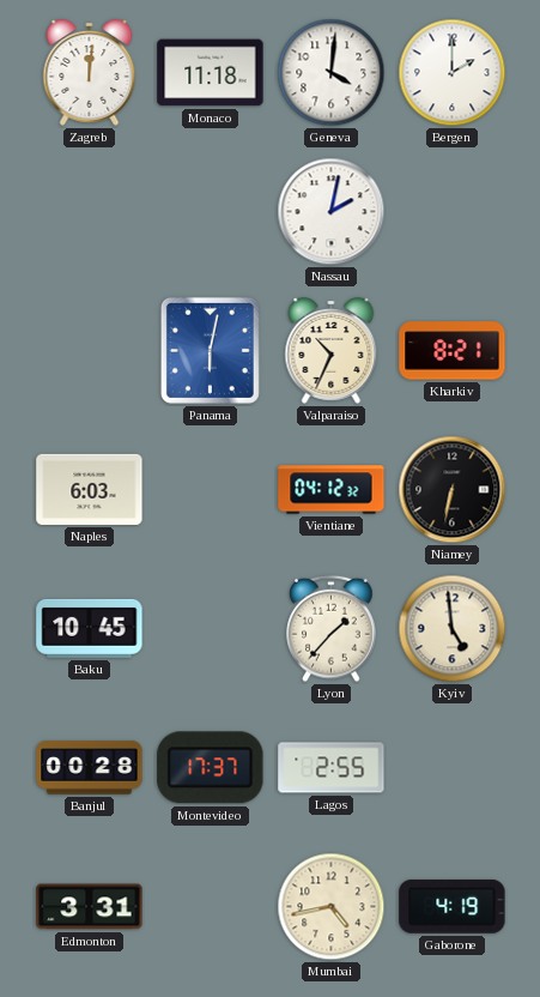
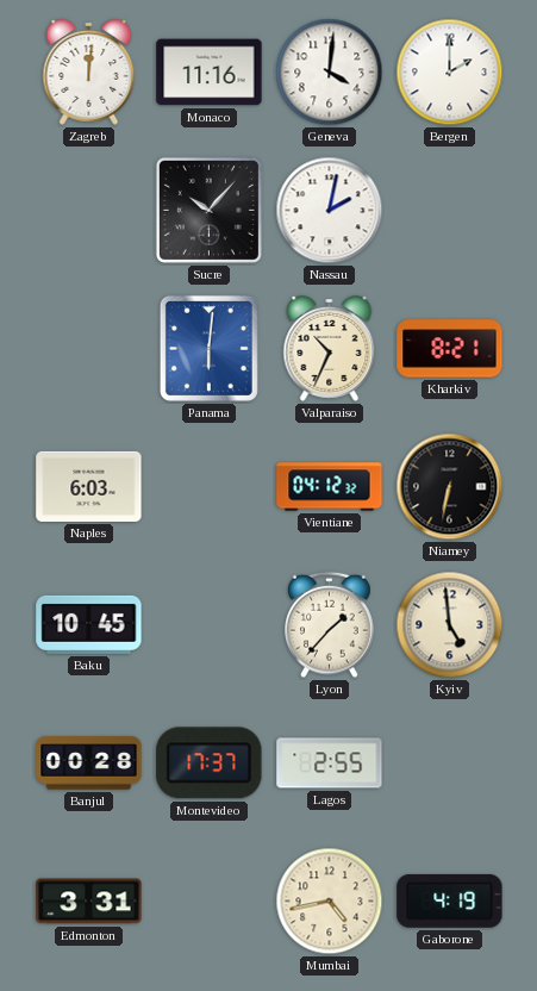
Monaco: 11:18 -> 11:16 (210, 73)
Sucre: none -> 10:07 (208, 210)
Panama: 6:02 -> 6:01 (208, 348)
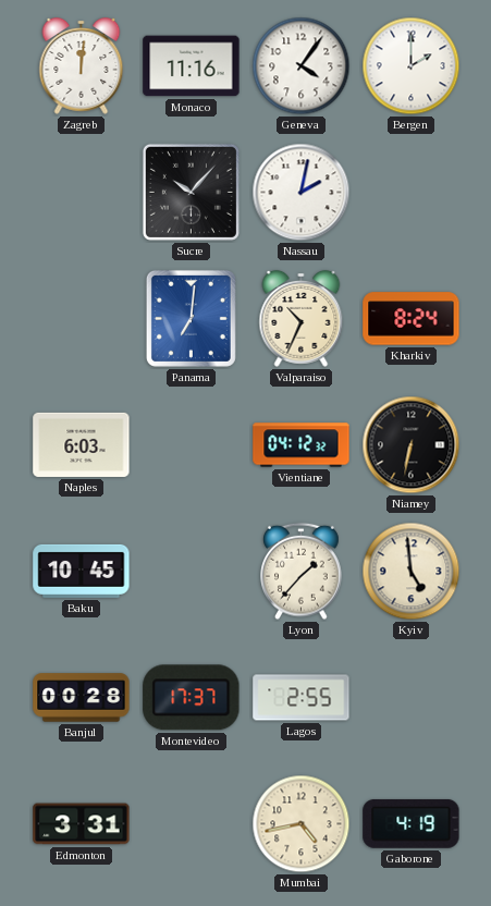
Geneva: 4:01 -> 4:06 (302, 66)
Panama: 6:01 -> 7:01 (191, 318)
Kharkiv: 8:21 -> 8:24 (412, 319)
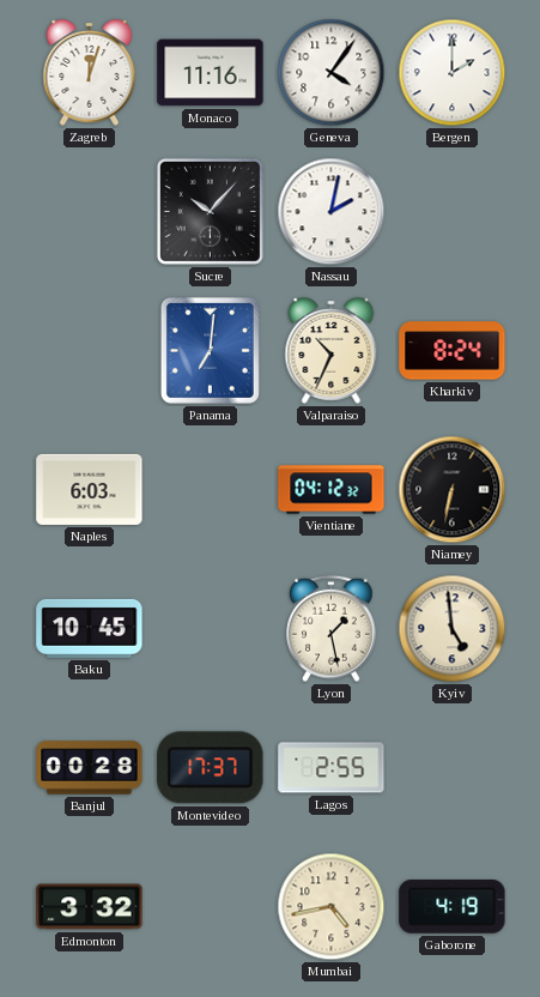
Zagreb: 12:01 -> 12:03 (90, 72)
Lyon: 1:37 -> 1:28 (332, 629)
Edmonton: 3:31 -> 3:32 (90, 907)
